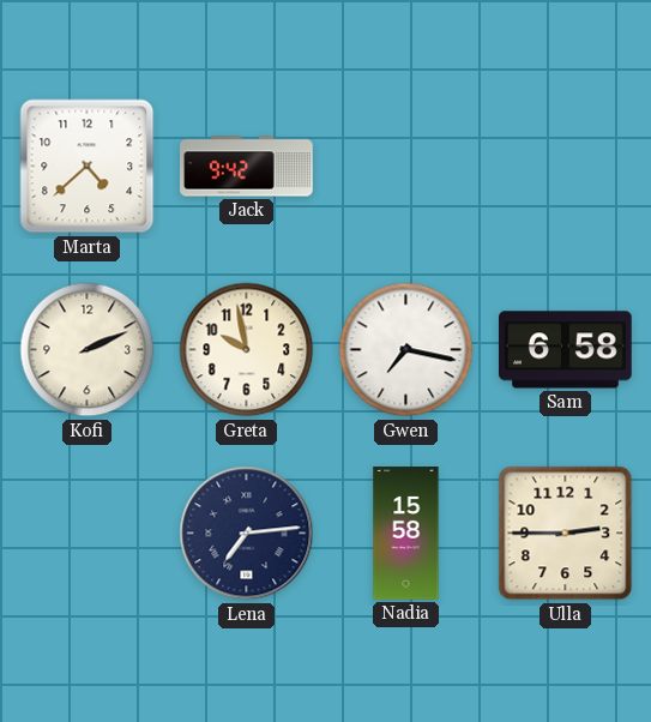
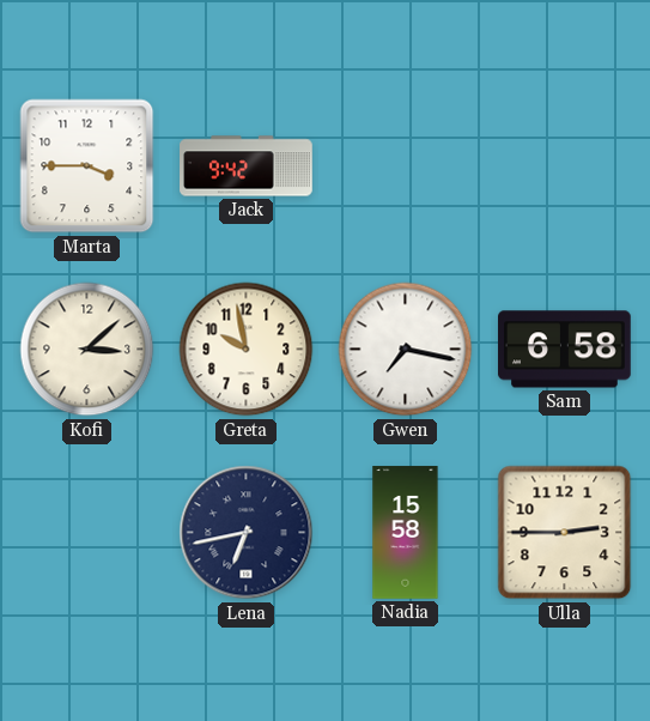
Marta: 4:38 -> 3:45 (87, 166)
Kofi: 2:11 -> 3:08 (87, 350)
Lena: 7:14 -> 6:43 (247, 533)
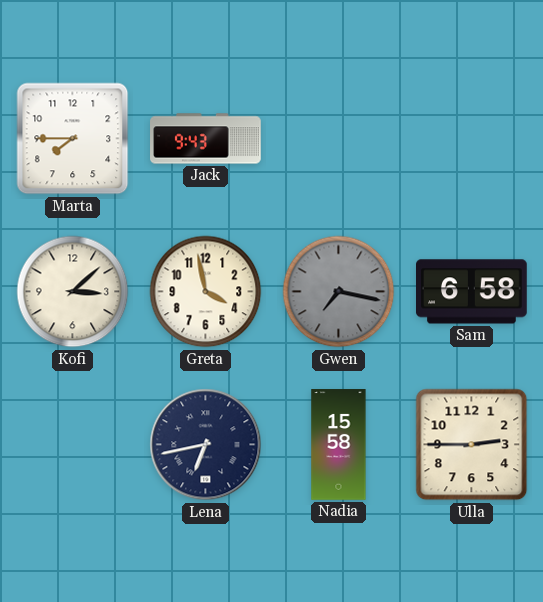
Marta: 3:45 -> 7:45 (73, 139)
Jack: 9:42 -> 9:43 (206, 139)
Greta: 9:58 -> 3:58 (206, 292)
Gwen dial: white -> grey (339, 292)
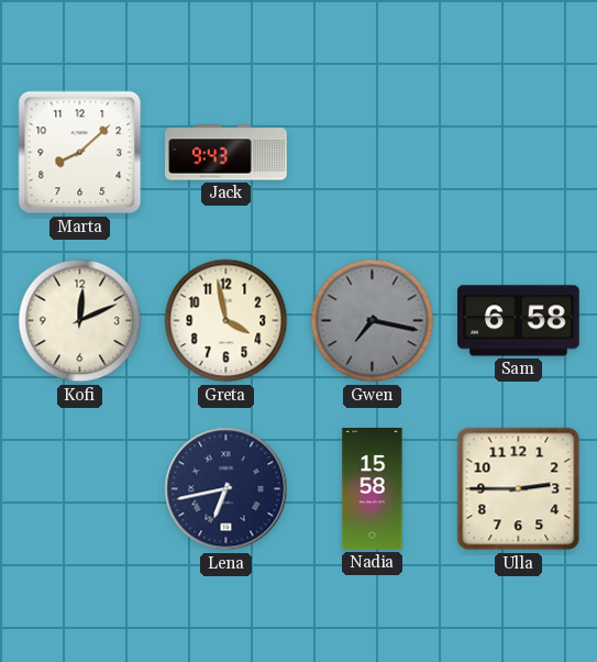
Marta: 7:45 -> 8:08 (80, 153)
Kofi: 3:08 -> 12:11 (80, 321)
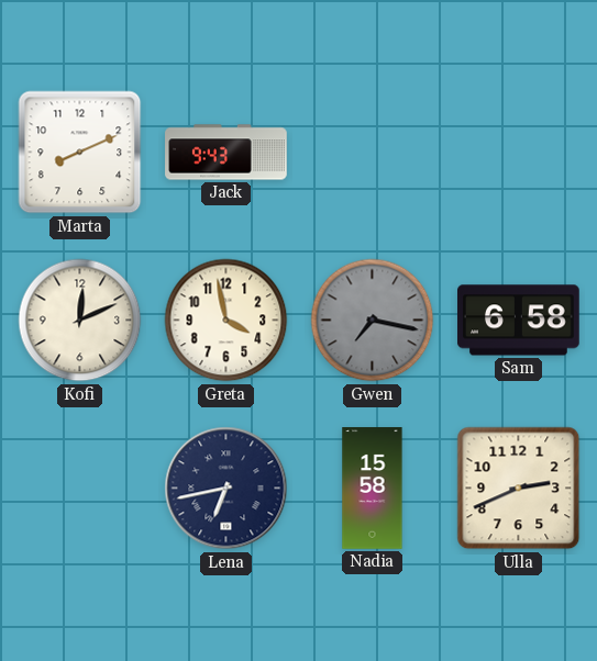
Marta: 8:08 -> 8:11 (80, 153)
Ulla: 2:45 -> 2:41 (519, 489)
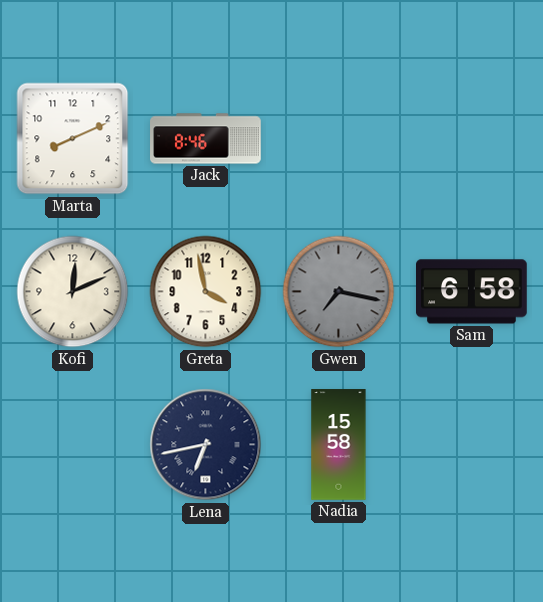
Jack: 9:43 -> 8:46 (206, 139)
Ulla: 2:41 -> none (519, 489)
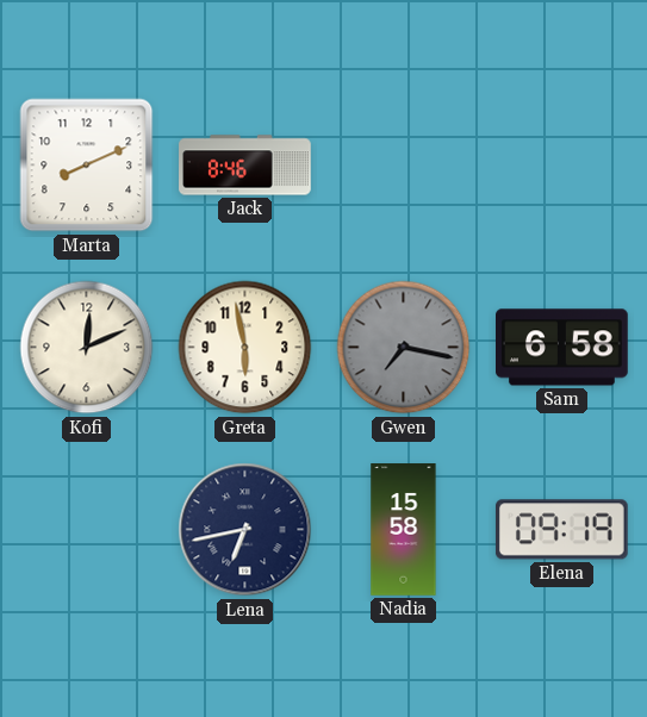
Greta: 3:58 -> 5:58 (245, 348)
Elena: none -> 09:19 (561, 530)
